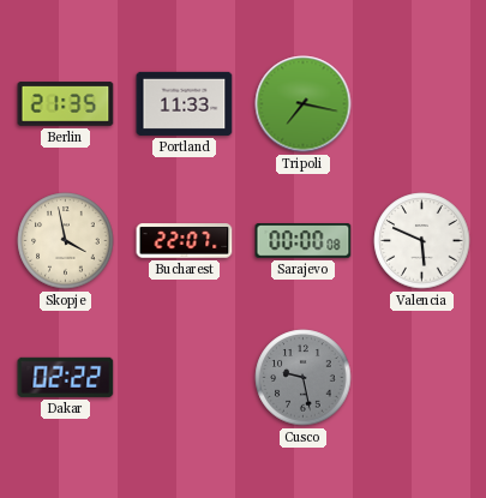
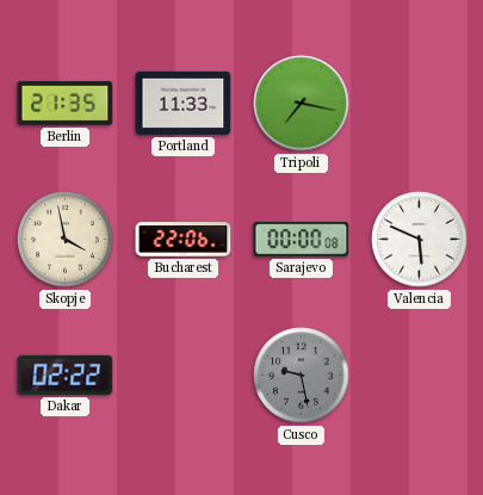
Bucharest: 22:07 -> 22:06 (184, 240)
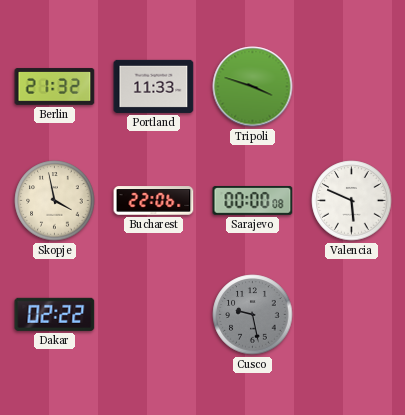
Berlin: 21:35 -> 21:32 (55, 87)
Tripoli: 7:17 -> 3:48 (253, 87)
